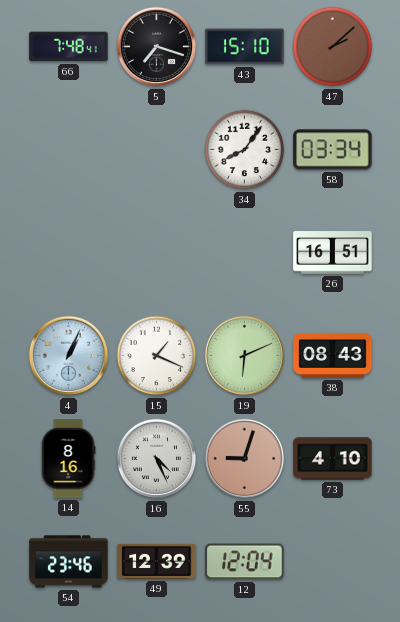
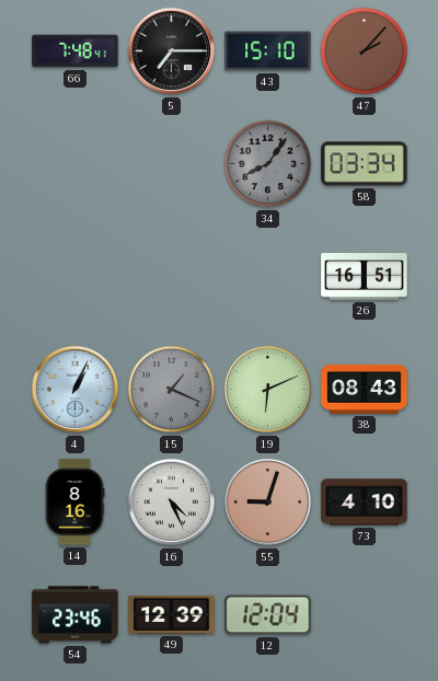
5: 7:18 -> 7:15 (172, 51)
47: 2:08 -> 2:07 (365, 51)
34 dial: white -> grey (268, 164)
15 dial: white -> grey (172, 390)
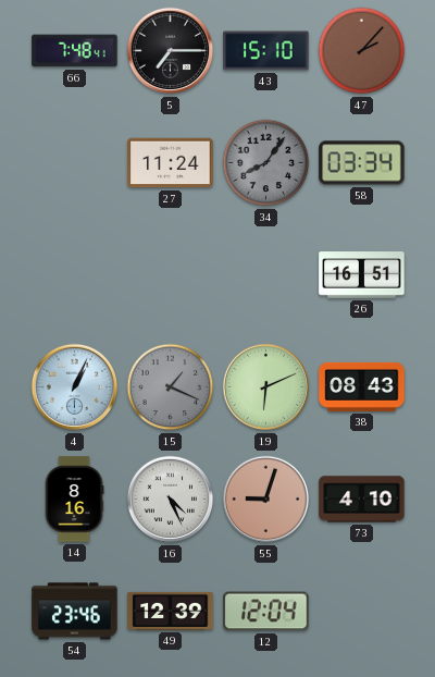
27: none -> 11:24 (171, 163)
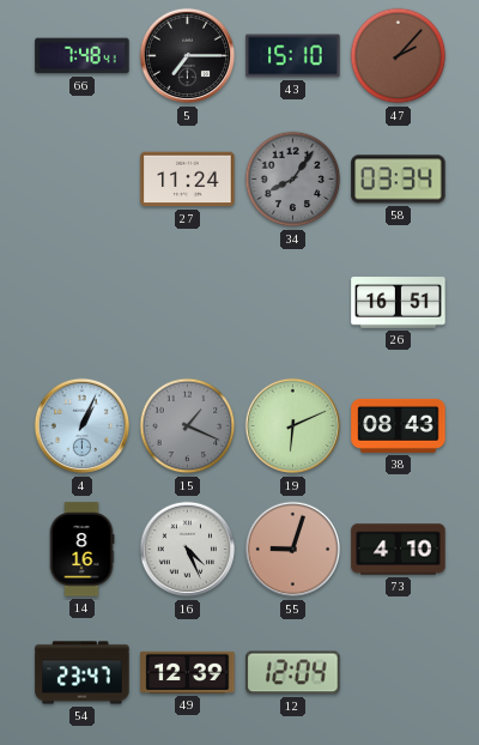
54: 23:46 -> 23:47 (83, 673)
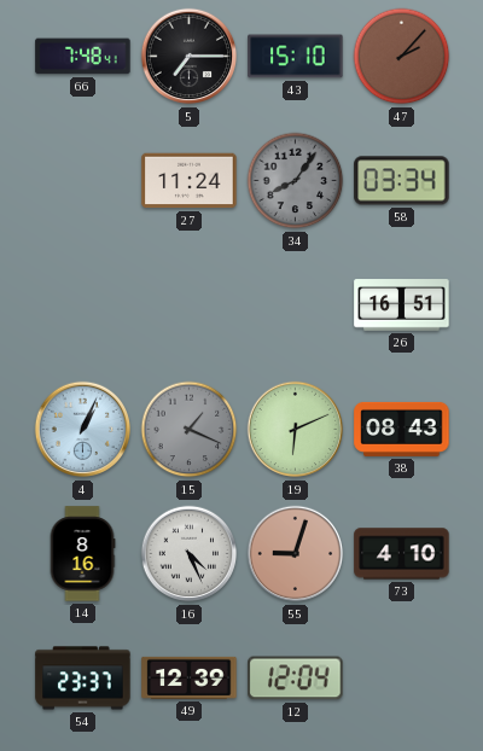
54: 23:47 -> 23:37 (83, 679)
